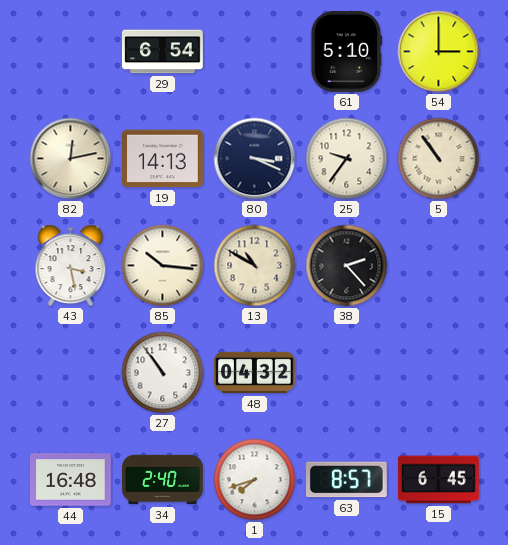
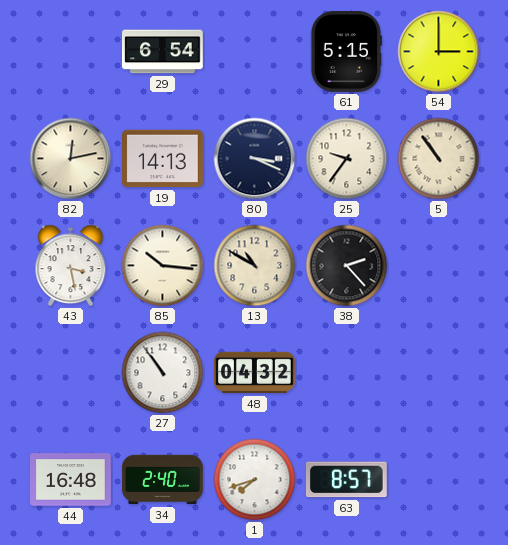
61: 5:10 -> 5:15 (346, 52)
15: 6:45 -> none (439, 480)
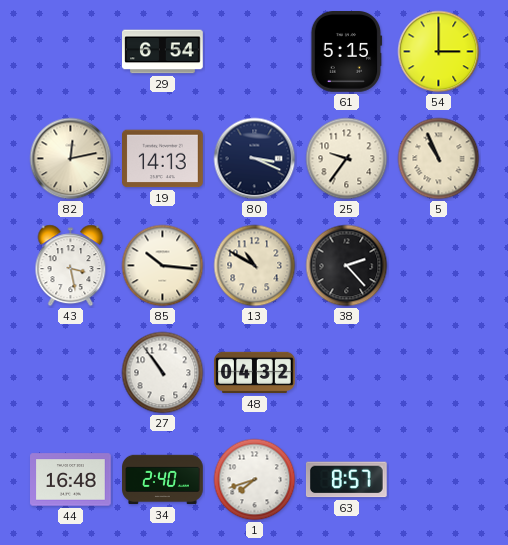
5: 10:54 -> 10:56 (439, 159)
